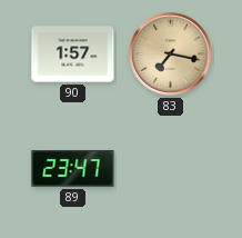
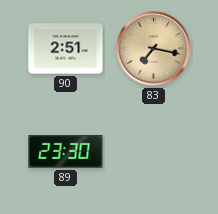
90: 1:57 -> 2:51 (66, 49)
89: 23:47 -> 23:30 (66, 152)
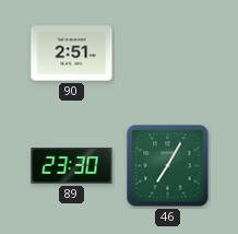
83: 7:17 -> none (154, 49)
46: none -> 7:05 (168, 166)
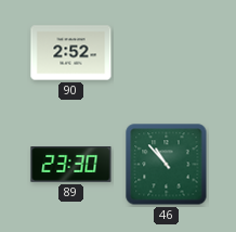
90: 2:51 -> 2:52 (71, 53)
46: 7:05 -> 10:53 (167, 165)
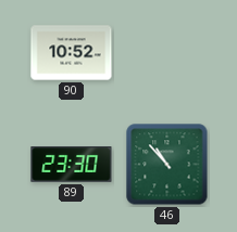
90: 2:52 -> 10:52 (72, 53)
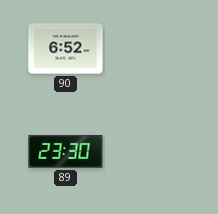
90: 10:52 -> 6:52 (66, 49)
46: 10:53 -> none (167, 165)
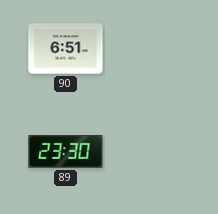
90: 6:52 -> 6:51 (66, 49)
